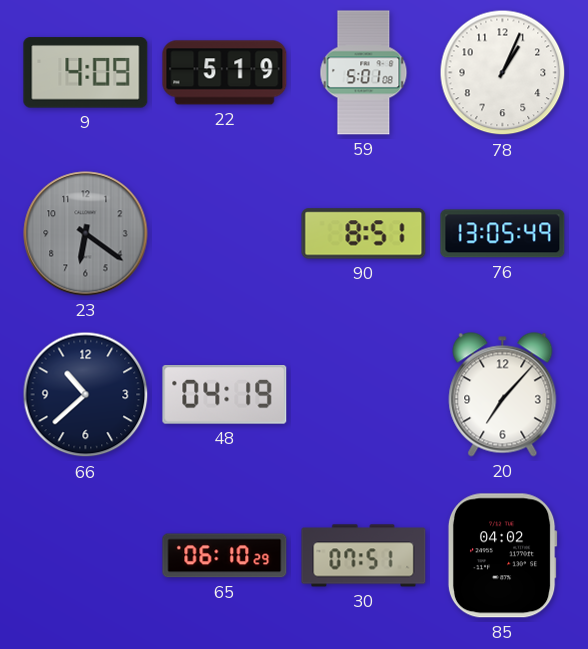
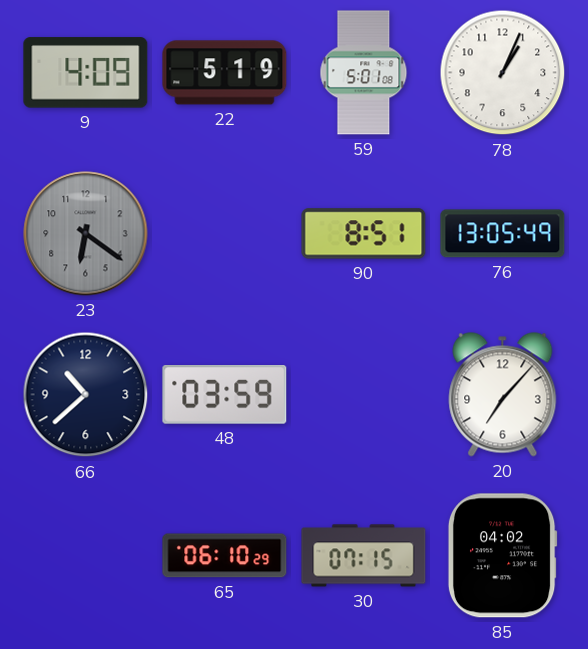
48: 04:19 -> 03:59 (225, 395)
30: 07:51 -> 07:15 (364, 556)
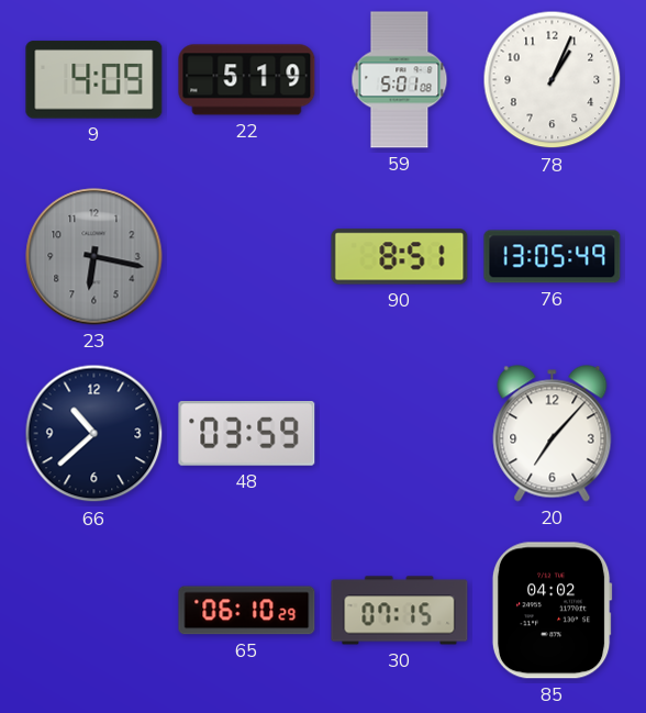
23: 6:21 -> 6:17 (94, 257)
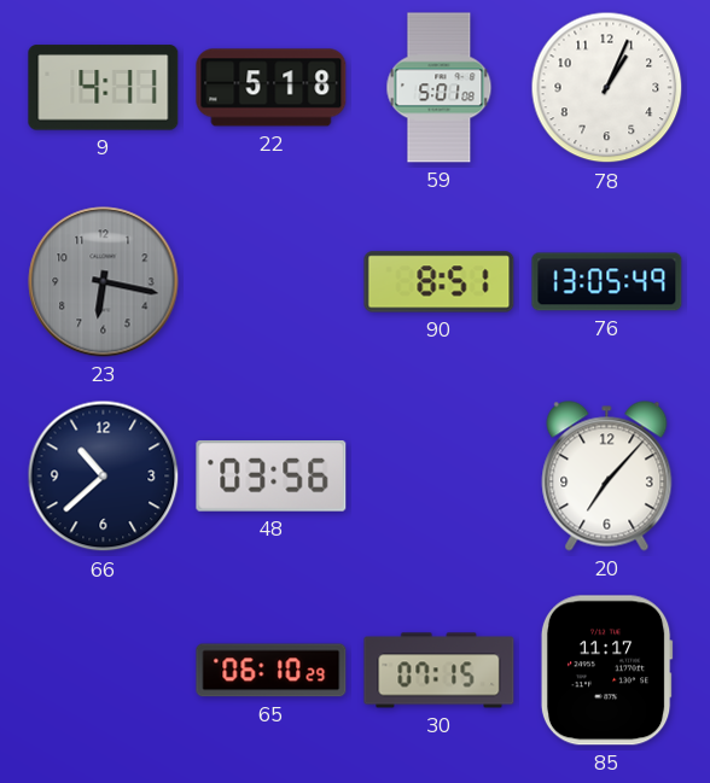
9: 4:09 -> 4:11 (104, 88)
22: 5:19 -> 5:18 (272, 88)
48: 03:59 -> 03:56 (272, 477)
85: 04:02 -> 11:17 (606, 671)
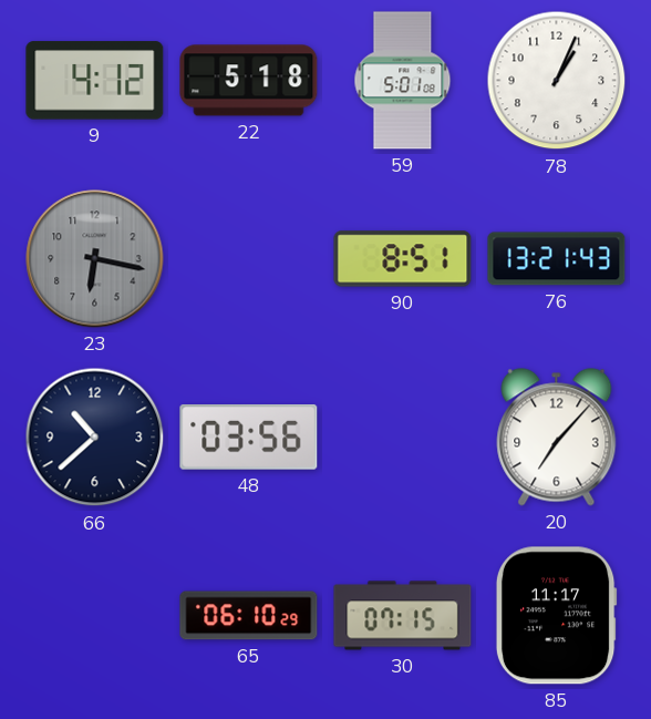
9: 4:11 -> 4:12 (95, 81)
76: 13:05 -> 13:21 (557, 259)
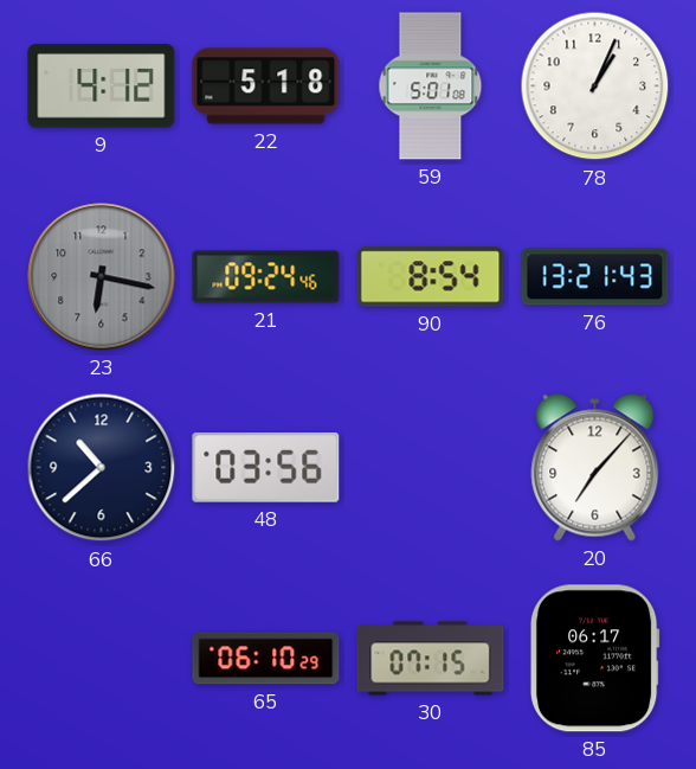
21: none -> 09:24 (266, 277)
90: 8:51 -> 8:54 (431, 277)
85: 11:17 -> 06:17 (594, 659)
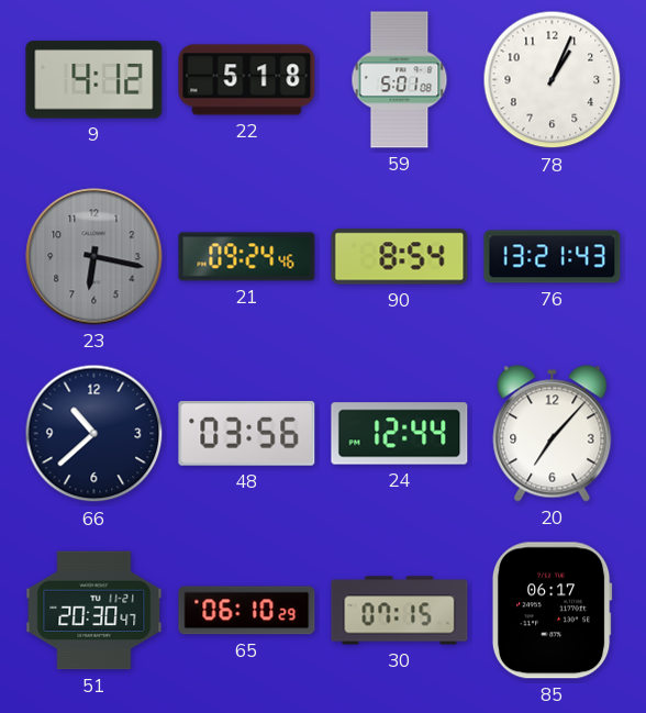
24: none -> 12:44 (400, 434)
51: none -> 20:30 (94, 611)
